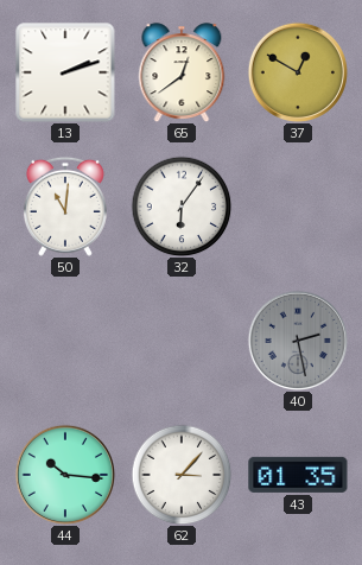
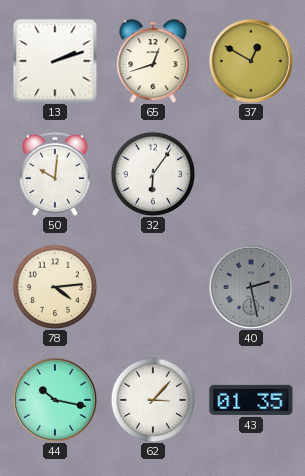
65: 12:39 -> 12:42 (153, 61)
50: 11:01 -> 10:01 (55, 174)
78: none -> 4:14 (55, 287)
44: 10:16 -> 10:17 (54, 399)
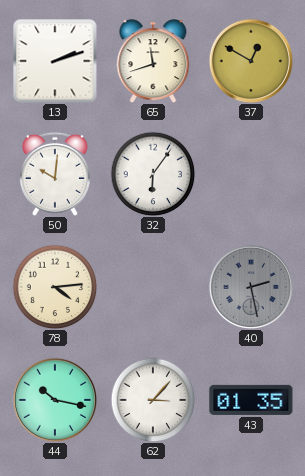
65: 12:42 -> 11:42 (153, 61)
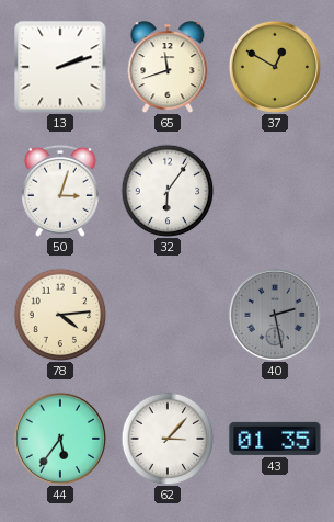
50: 10:01 -> 3:03 (60, 191)
44: 10:17 -> 5:36 (59, 438)
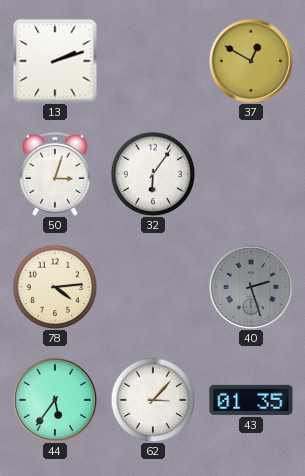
65: 11:42 -> none (168, 67)
40: 2:28 -> 2:27 (250, 286)
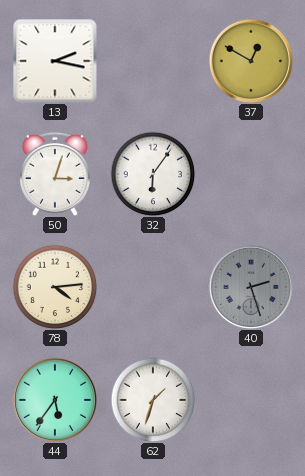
13: 2:12 -> 2:17 (55, 61)
62: 3:07 -> 1:33 (153, 400)
43: 01:35 -> none (251, 400)
